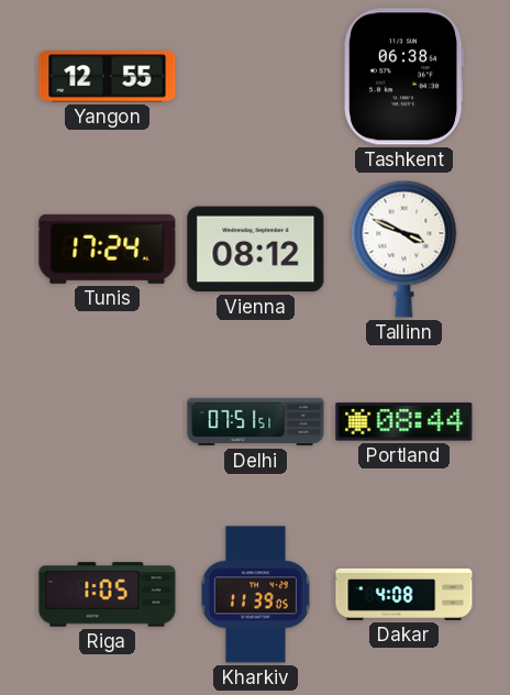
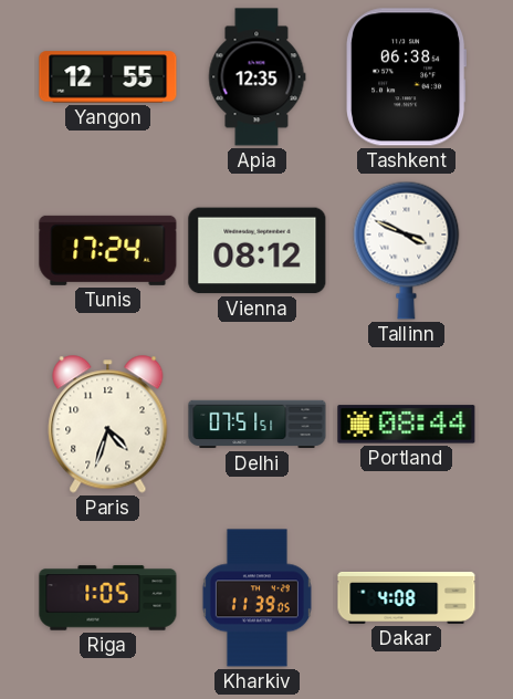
Apia: none -> 12:35 (256, 77)
Paris: none -> 4:33 (108, 425)
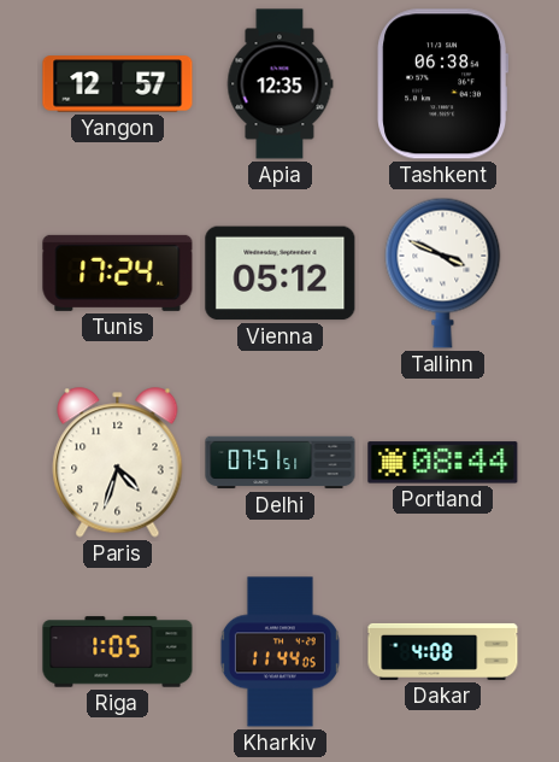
Yangon: 12:55 -> 12:57 (118, 84)
Vienna: 08:12 -> 05:12 (281, 274)
Kharkiv: 11:39 -> 11:44 (279, 652)
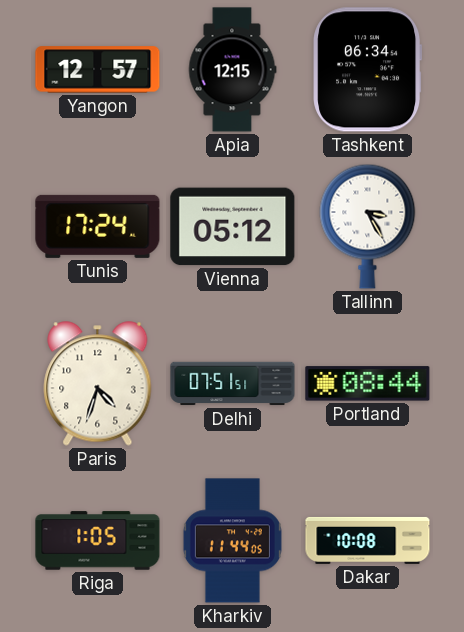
Apia: 12:35 -> 12:15 (232, 70)
Tashkent: 06:38 -> 06:34 (368, 70)
Tallinn: 3:49 -> 3:25 (368, 226)
Dakar: 4:08 -> 10:08 (368, 540)
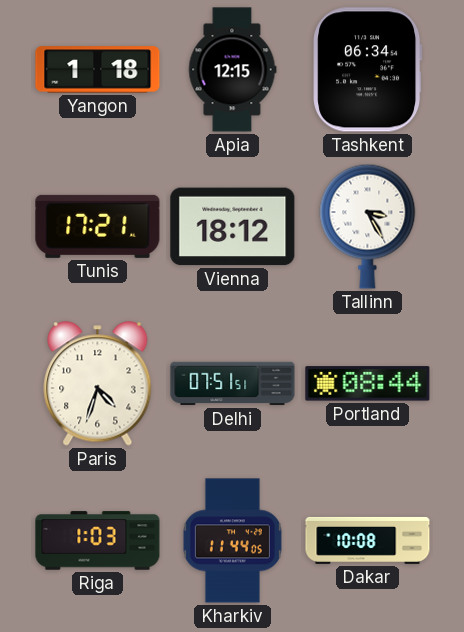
Yangon: 12:57 -> 1:18 (98, 70)
Tunis: 17:24 -> 17:21 (98, 226)
Vienna: 05:12 -> 18:12 (233, 227)
Riga: 1:05 -> 1:03 (98, 541)
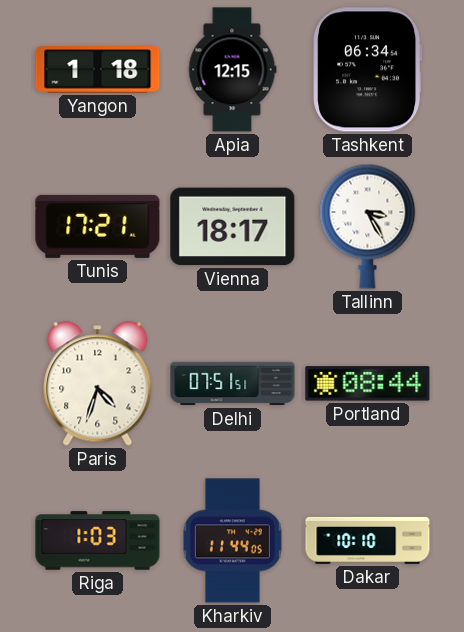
Vienna: 18:12 -> 18:17 (233, 227)
Dakar: 10:08 -> 10:10 (368, 540)
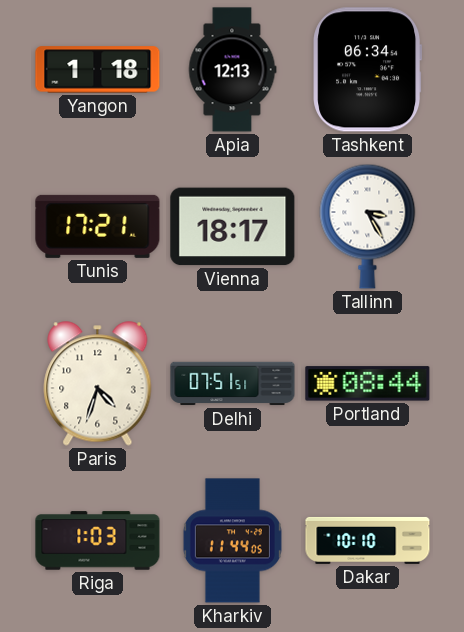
Apia: 12:15 -> 12:13 (232, 70)
